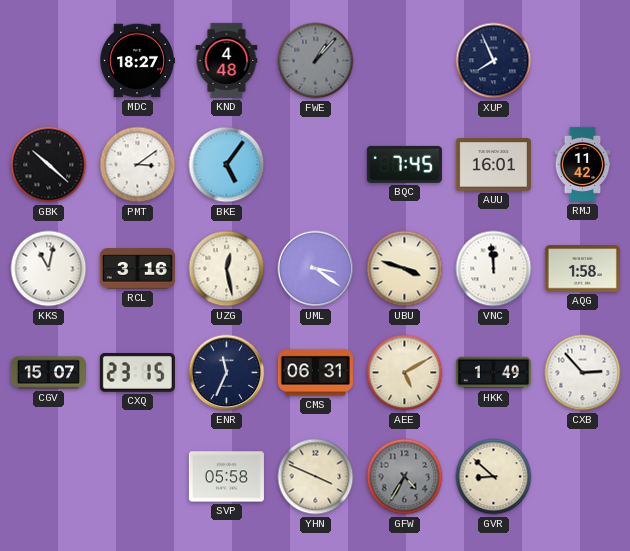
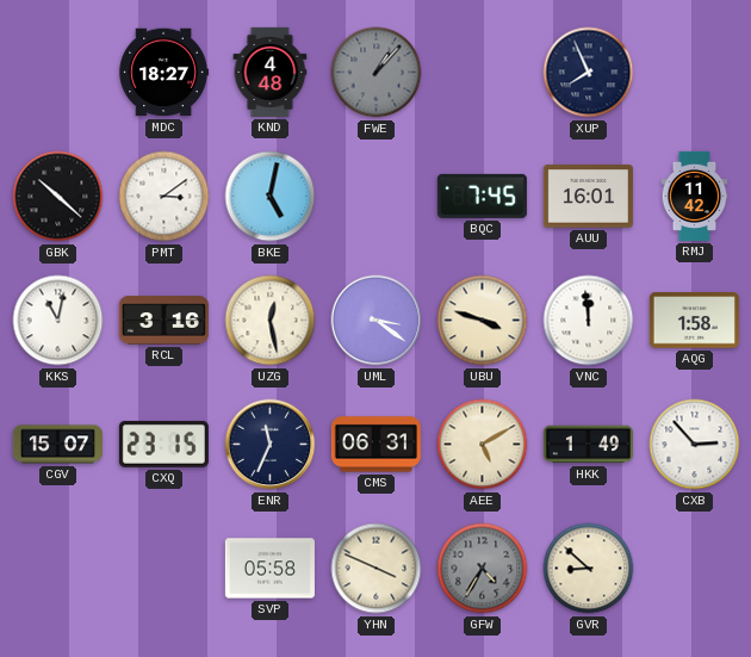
BKE: 5:06 -> 5:02 (271, 197)
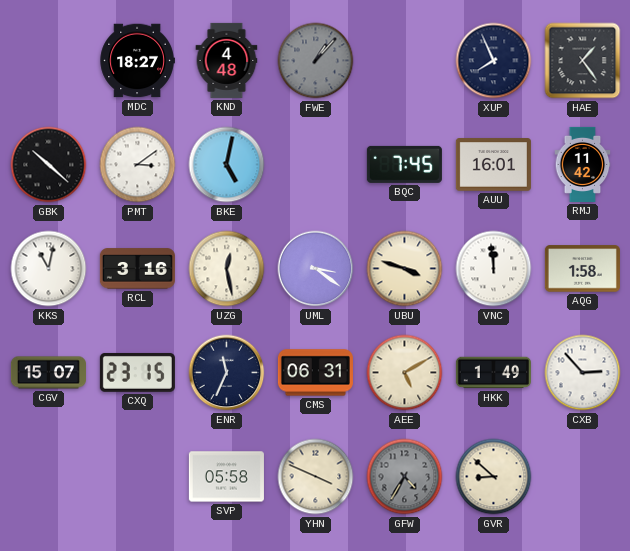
HAE: none -> 1:24 (583, 61)
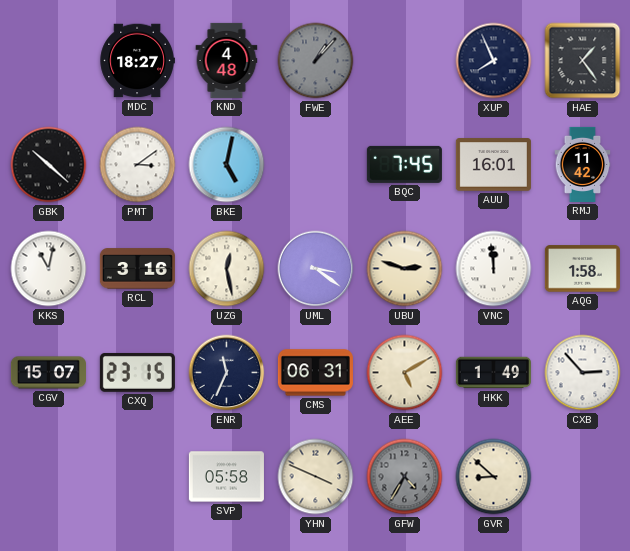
UBU: 3:48 -> 2:48 (405, 269)
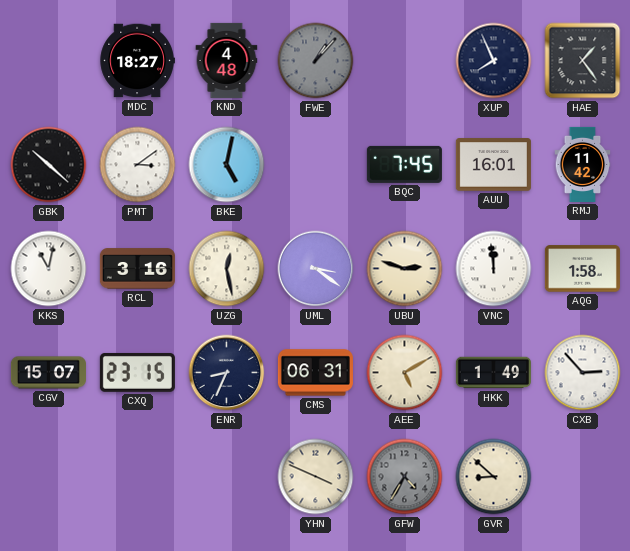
ENR: 11:34 -> 8:34 (227, 373)
SVP: 05:58 -> none (226, 477)
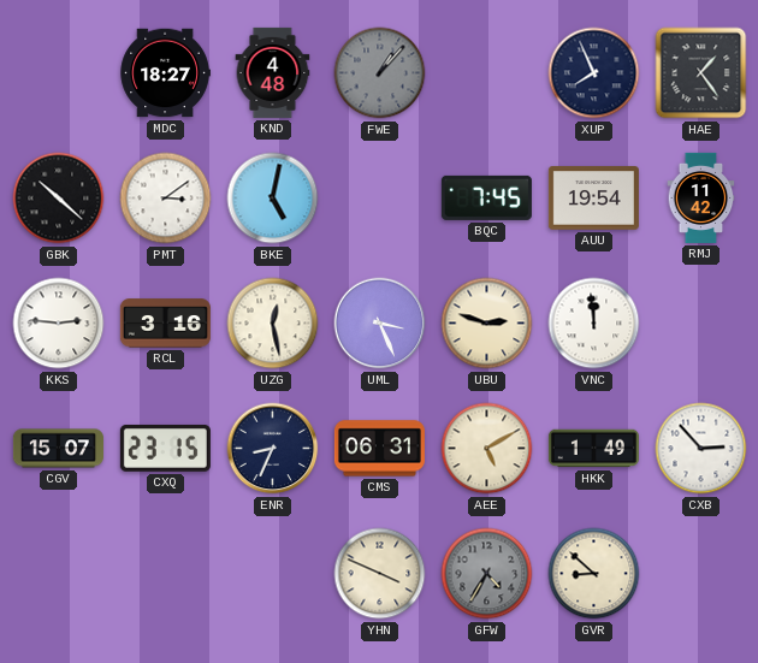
AUU: 16:01 -> 19:54 (593, 199)
KKS: 11:02 -> 2:46 (59, 324)
UML: 3:21 -> 3:26 (380, 324)
AQG: 1:58 -> none (582, 269)
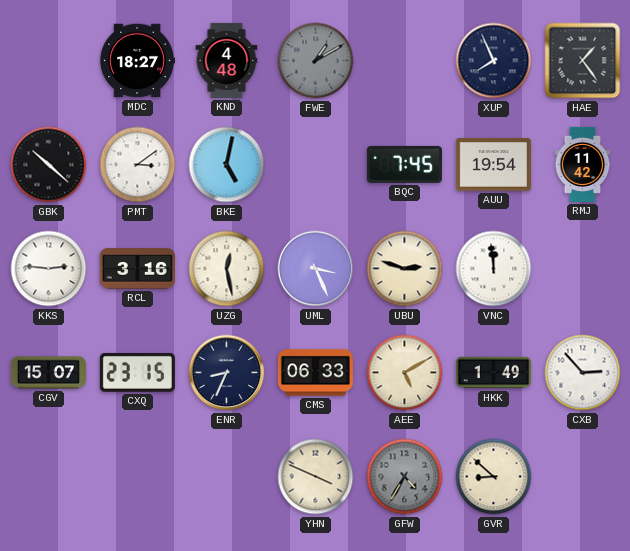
FWE: 1:07 -> 1:10 (316, 61)
CMS: 06:31 -> 06:33 (315, 373)
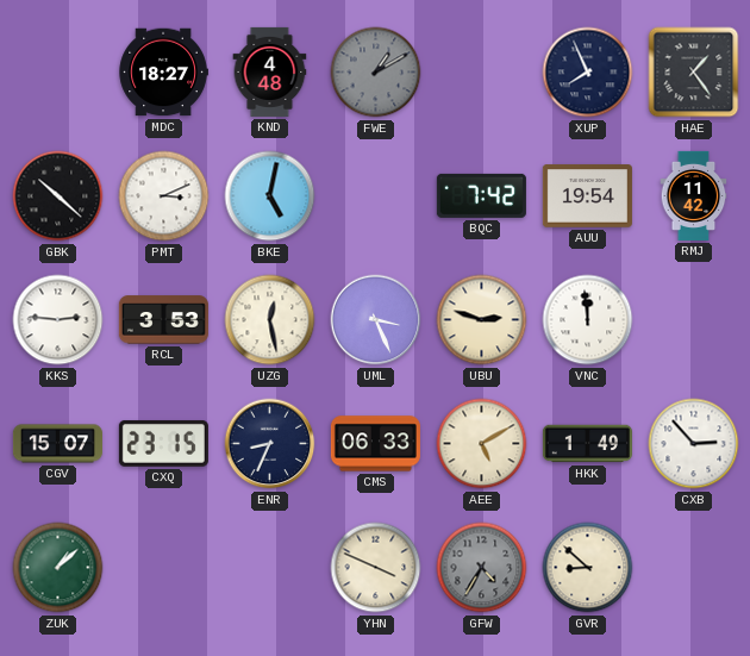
PMT: 3:09 -> 3:11 (164, 196)
BQC: 7:45 -> 7:42 (481, 195)
RCL: 3:16 -> 3:53 (163, 320)
ZUK: none -> 1:08 (58, 568)
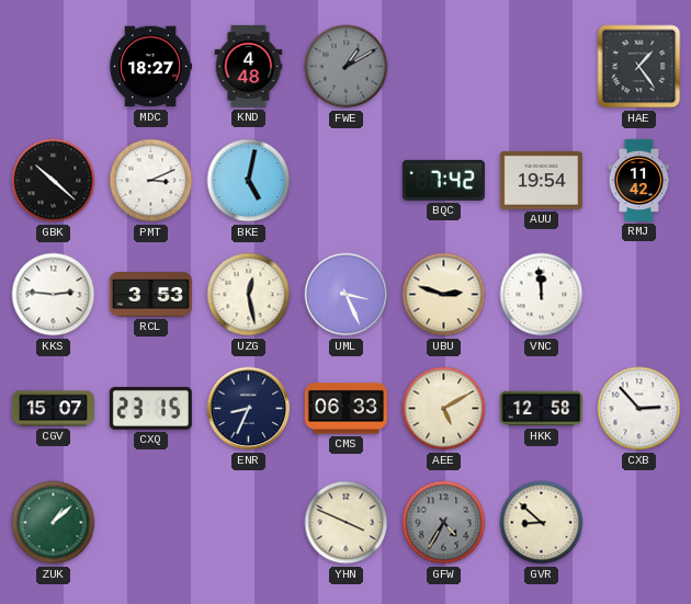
XUP: 7:56 -> none (588, 73)
HKK: 1:49 -> 12:58 (541, 409)
